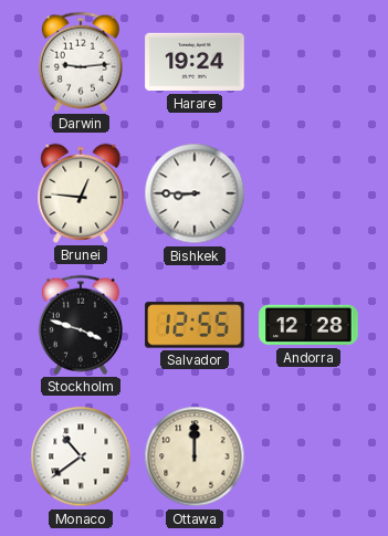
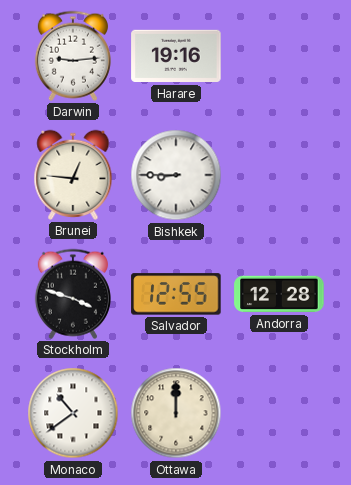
Harare: 19:24 -> 19:16 (176, 56)
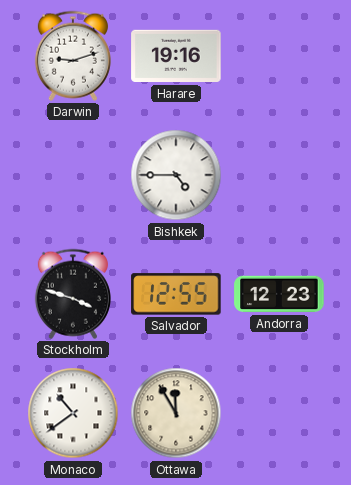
Darwin: 9:14 -> 9:12 (73, 56)
Brunei: 12:46 -> none (73, 175)
Bishkek: 8:45 -> 4:45 (176, 175)
Andorra: 12:28 -> 12:23 (279, 294)
Ottawa: 12:00 -> 11:55 (176, 413)
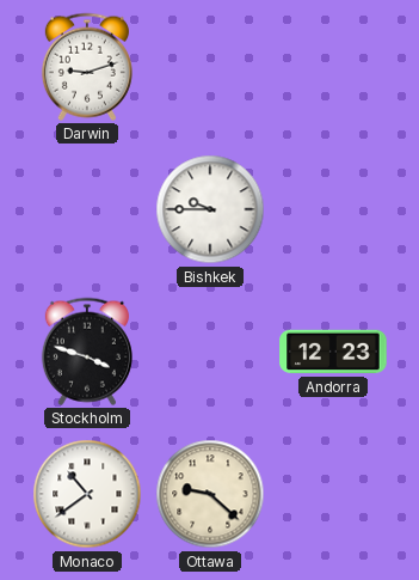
Harare: 19:16 -> none (176, 56)
Bishkek: 4:45 -> 9:45 (210, 209)
Salvador: 12:55 -> none (176, 294)
Ottawa: 11:55 -> 9:22 (210, 494)
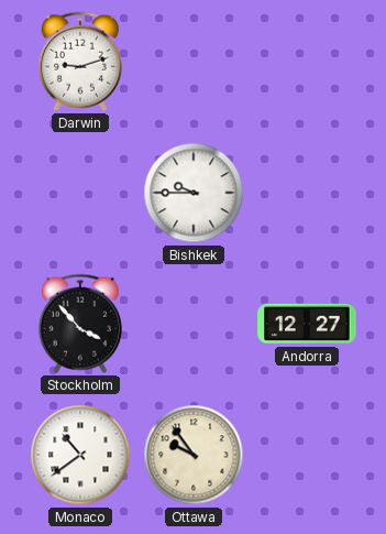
Stockholm: 3:48 -> 3:53 (80, 324)
Andorra: 12:23 -> 12:27 (307, 324)
Ottawa: 9:22 -> 9:54 (194, 455)
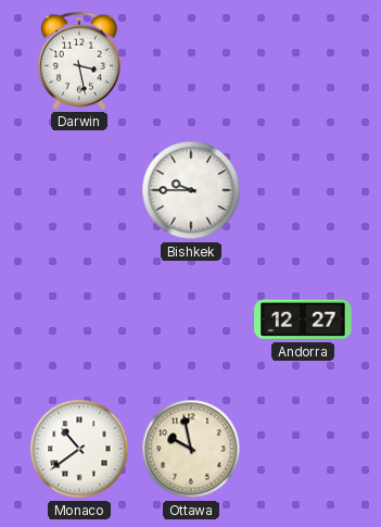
Darwin: 9:12 -> 3:28 (79, 61)
Stockholm: 3:53 -> none (80, 324)
Ottawa: 9:54 -> 9:58 (191, 449)
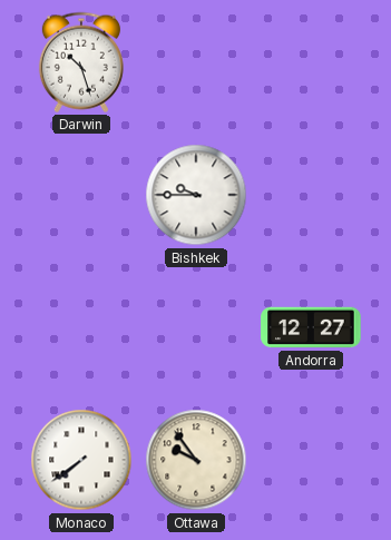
Darwin: 3:28 -> 10:27 (81, 62)
Monaco: 10:39 -> 7:39 (81, 460)
Ottawa: 9:58 -> 9:54 (196, 460)
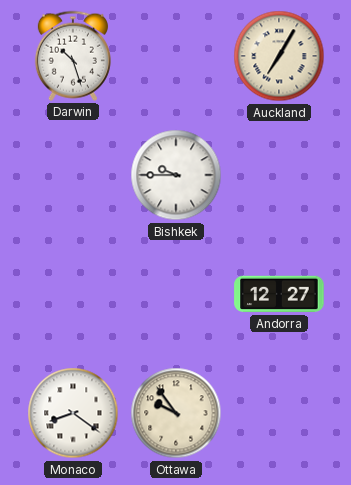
Auckland: none -> 7:05 (279, 56)
Monaco: 7:39 -> 8:21 (73, 413)
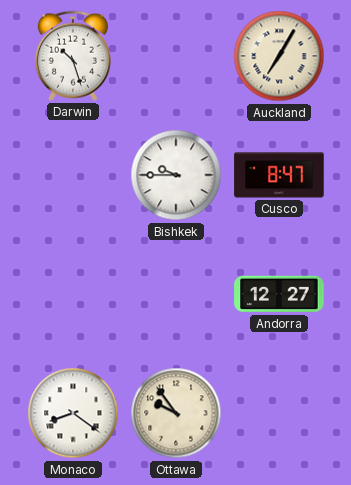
Cusco: none -> 8:47 (279, 175)
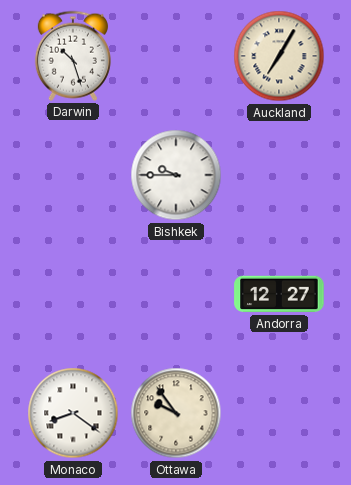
Cusco: 8:47 -> none (279, 175)
